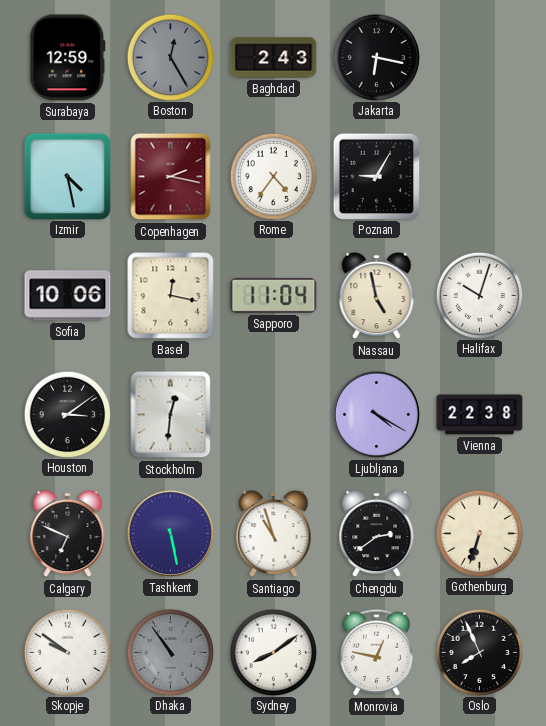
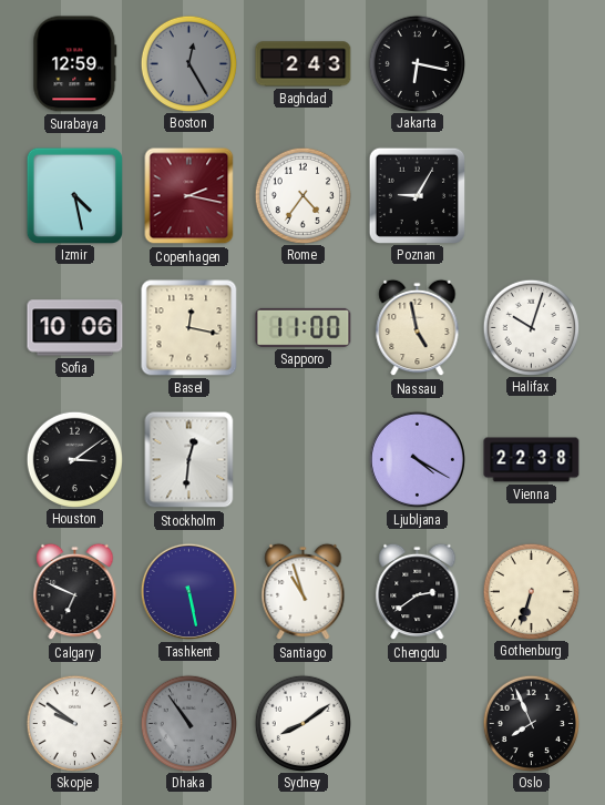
Sapporo: 11:04 -> 11:00 (304, 327)
Monrovia: 12:47 -> none (376, 652)
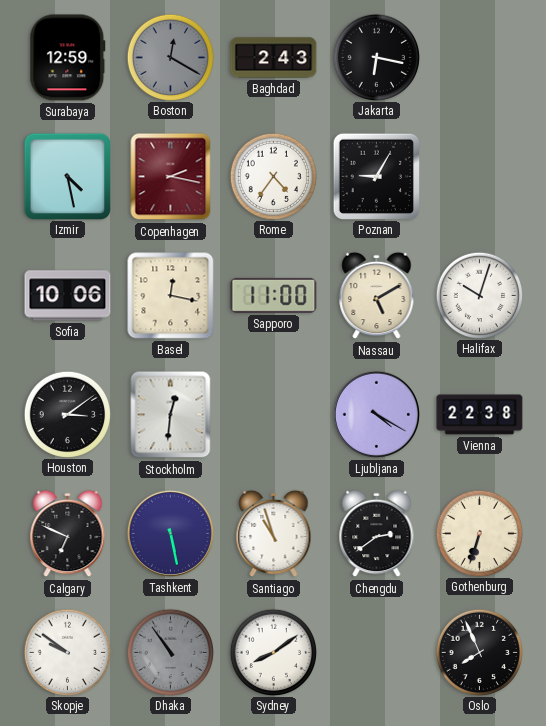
Boston: 12:25 -> 12:20 (170, 57)
Nassau: 4:58 -> 5:10 (377, 296)
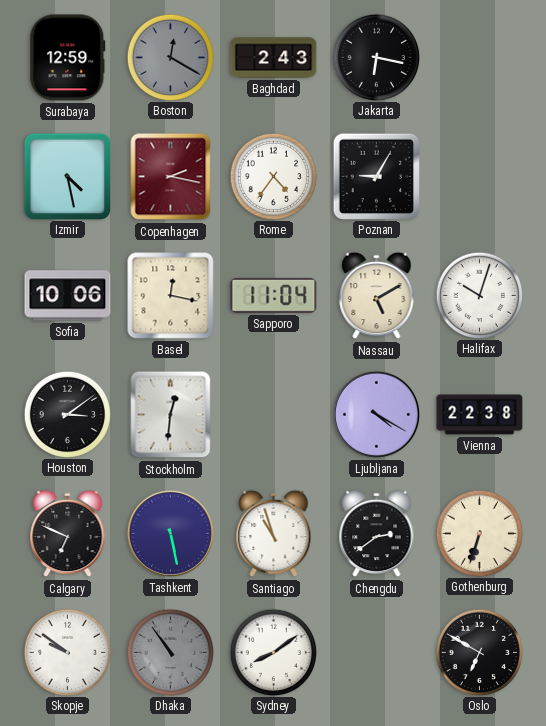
Sapporo: 11:00 -> 11:04 (274, 295)
Oslo: 7:56 -> 6:50 (479, 652)
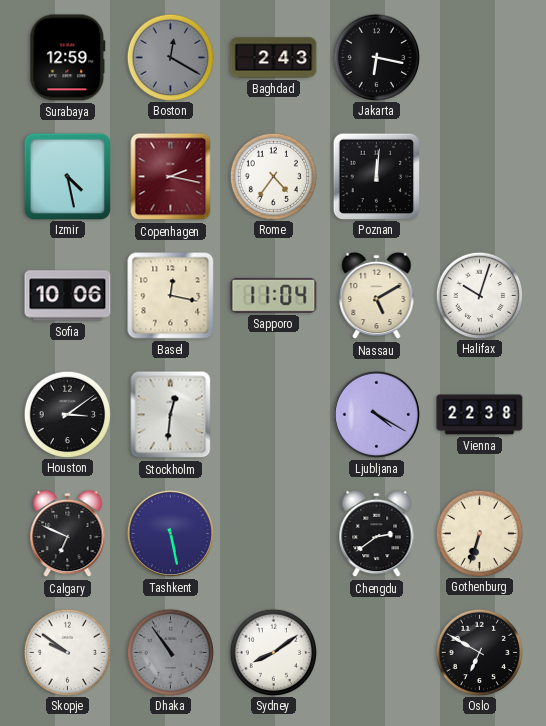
Poznan: 9:05 -> 12:01 (376, 176)
Santiago: 10:57 -> none (274, 534)
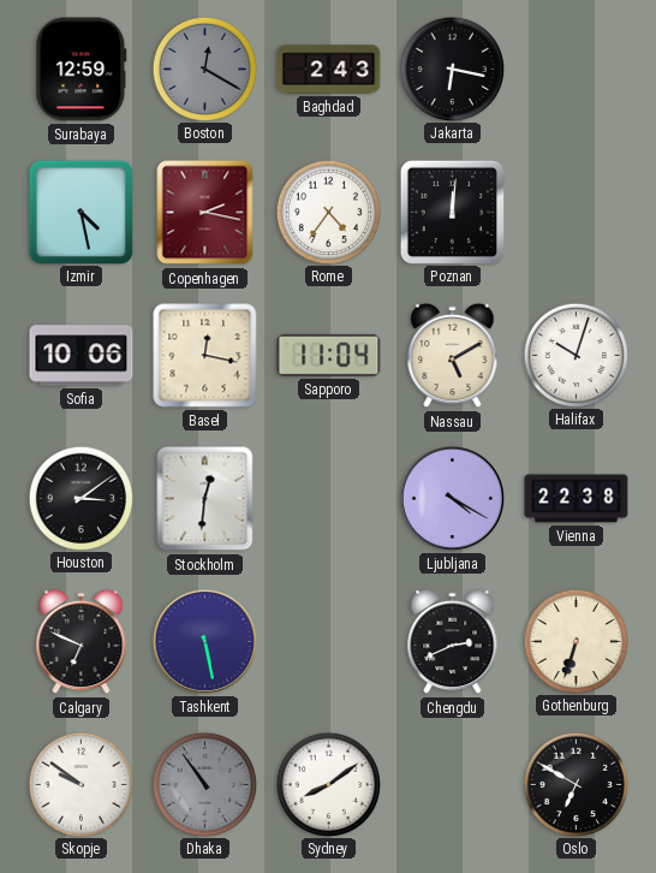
Chengdu: 2:39 -> 2:41 (453, 642)
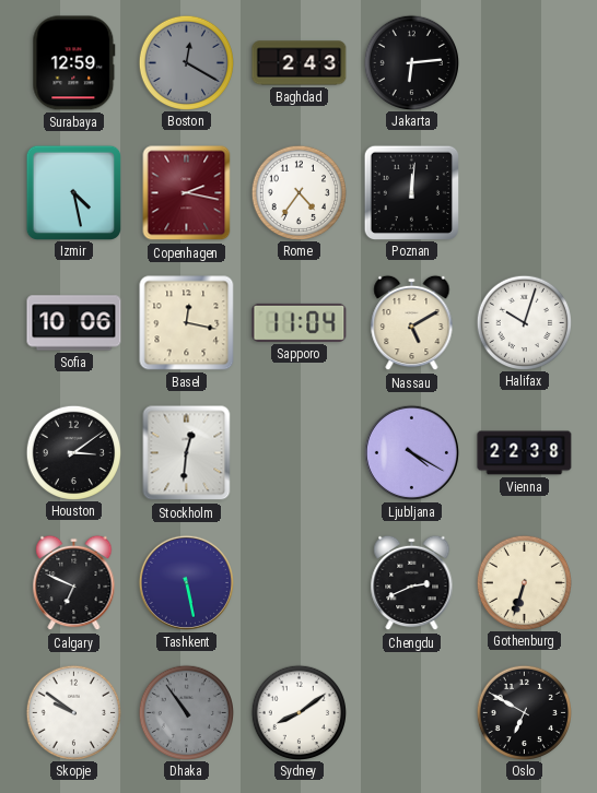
Jakarta: 6:17 -> 6:14 (411, 62)
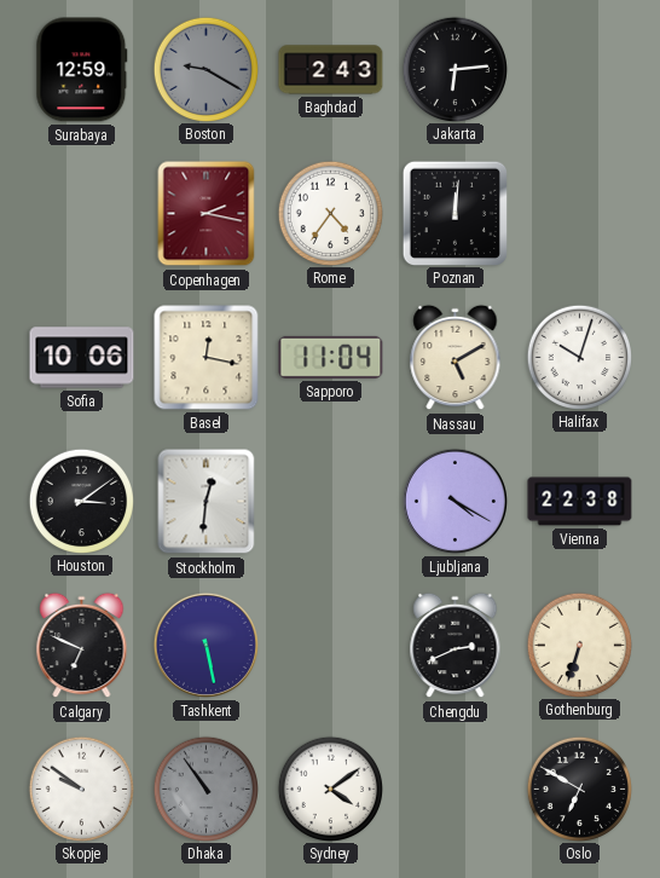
Boston: 12:20 -> 9:20 (205, 69)
Izmir: 4:28 -> none (73, 192)
Sydney: 8:09 -> 4:09 (330, 789)
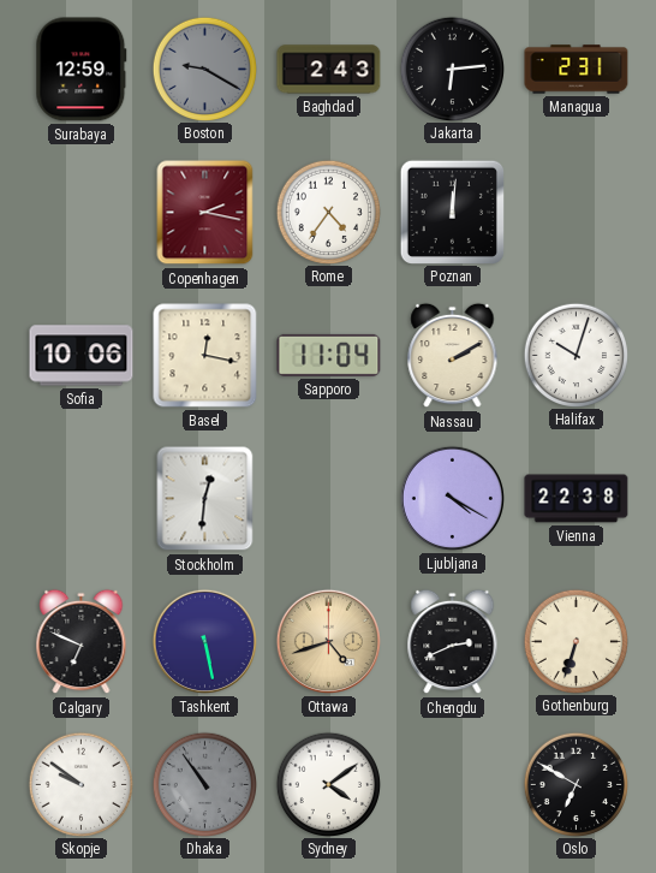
Managua: none -> 2:31 (577, 70)
Nassau: 5:10 -> 2:10 (453, 356)
Houston: 3:09 -> none (81, 501)
Ottawa: none -> 4:42 (328, 641)
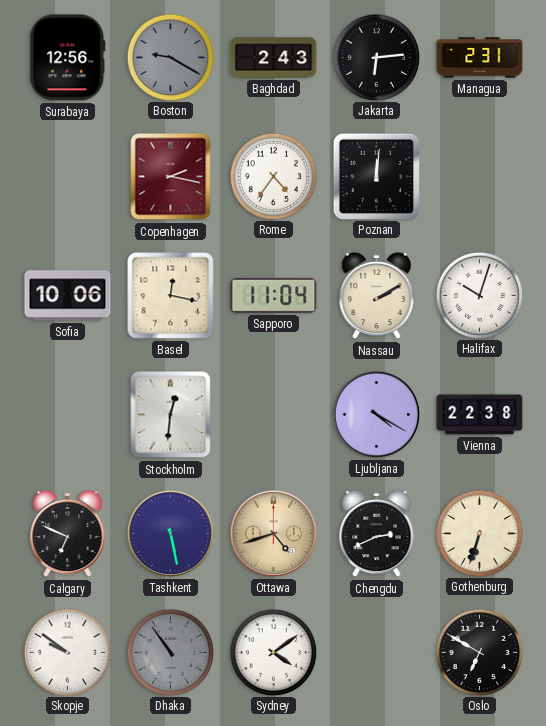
Surabaya: 12:59 -> 12:56 (68, 58)
